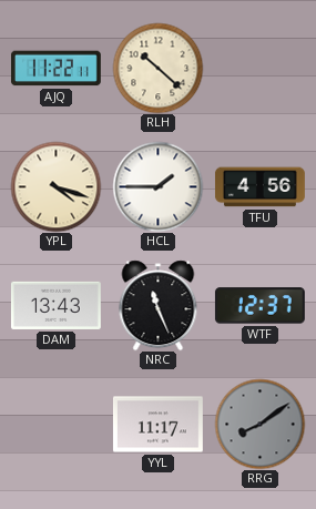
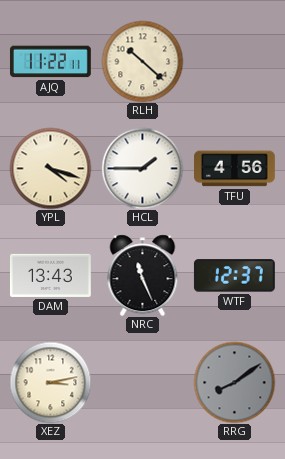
XEZ: none -> 3:13 (50, 382)
YYL: 11:17 -> none (157, 425)
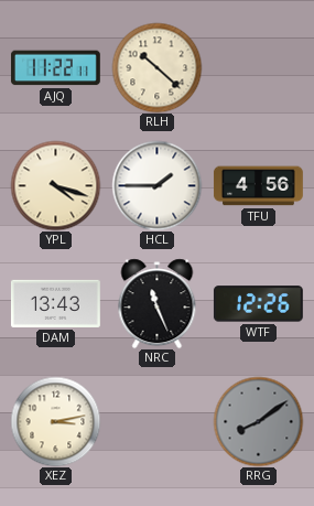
WTF: 12:37 -> 12:26 (258, 304)
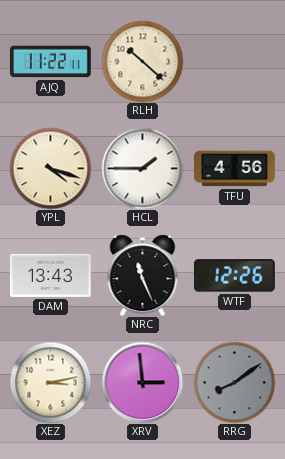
XRV: none -> 2:59 (142, 382)
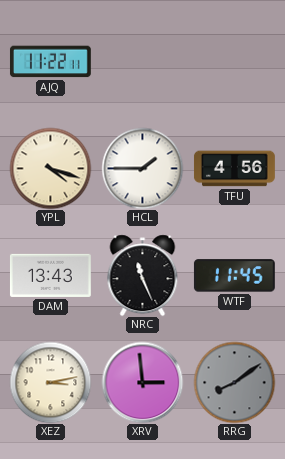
RLH: 10:22 -> none (142, 61)
WTF: 12:26 -> 11:45 (234, 276)
